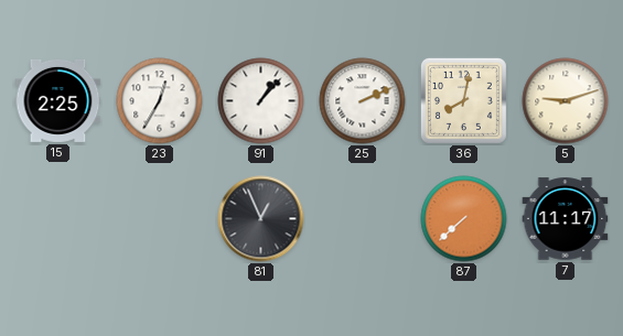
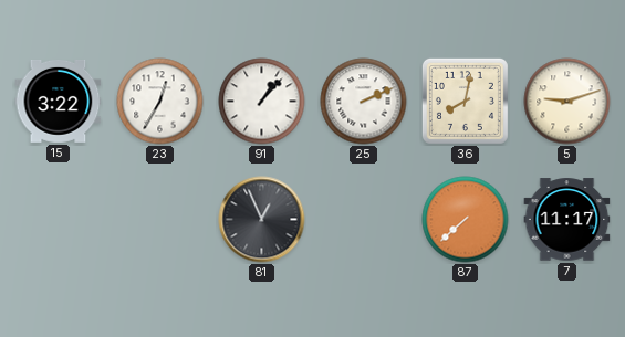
15: 2:25 -> 3:22 (59, 101)
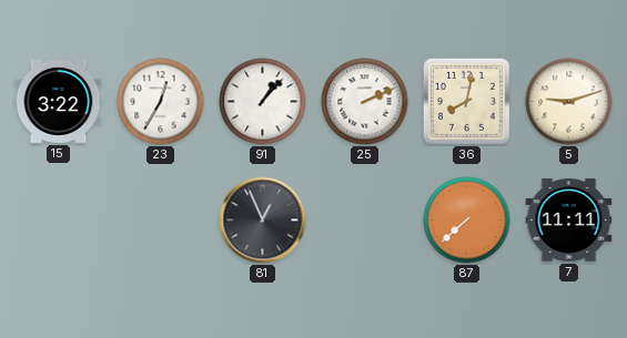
7: 11:17 -> 11:11 (569, 221)
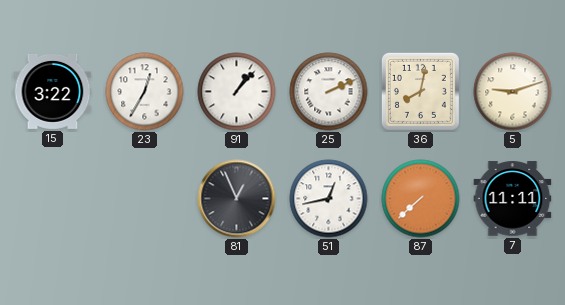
51: none -> 12:43 (329, 199)
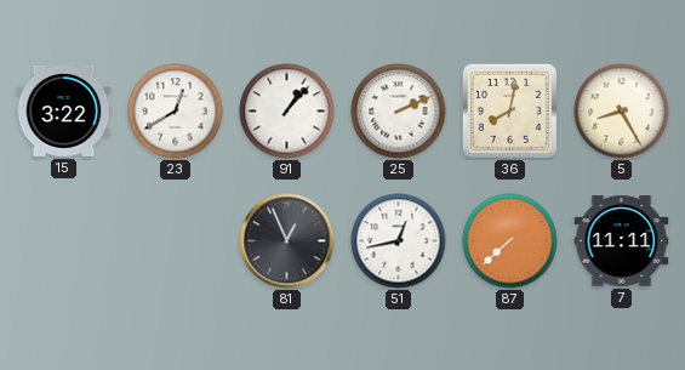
23: 12:35 -> 12:40 (176, 112)
5: 9:12 -> 8:25 (622, 112)
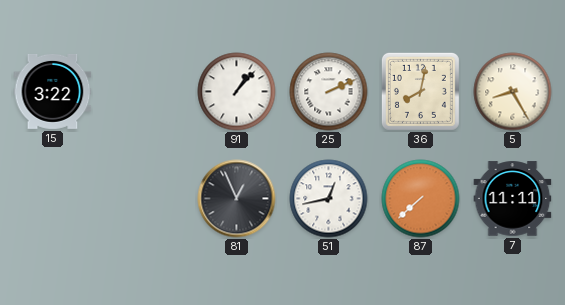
23: 12:40 -> none (176, 112)
